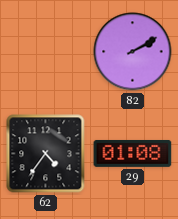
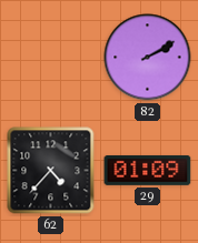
62: 4:36 -> 4:37 (51, 171)
29: 01:08 -> 01:09 (148, 170)
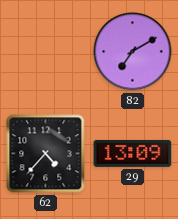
82: 2:10 -> 7:10 (133, 52)
29: 01:09 -> 13:09 (133, 153)
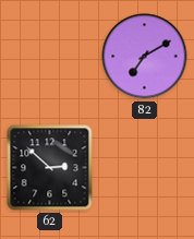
62: 4:37 -> 2:52 (50, 168)
29: 13:09 -> none (133, 153)
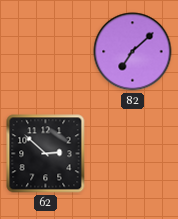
82: 7:10 -> 7:08 (133, 52)
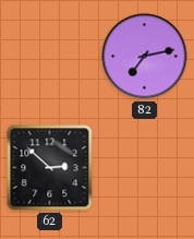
82: 7:08 -> 7:13 (145, 57)
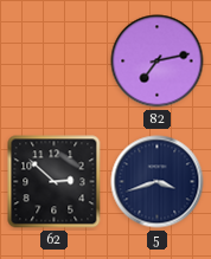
5: none -> 3:42 (158, 182)
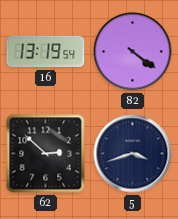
16: none -> 13:19 (46, 52)
82: 7:13 -> 4:21 (133, 52)
